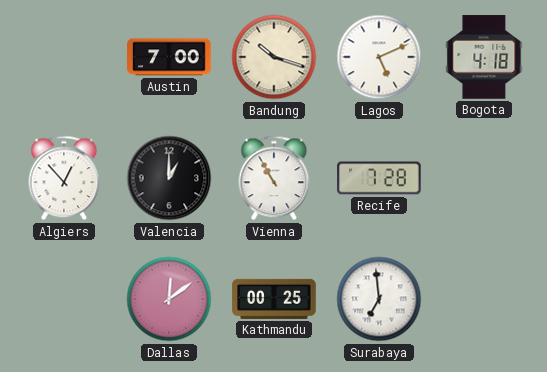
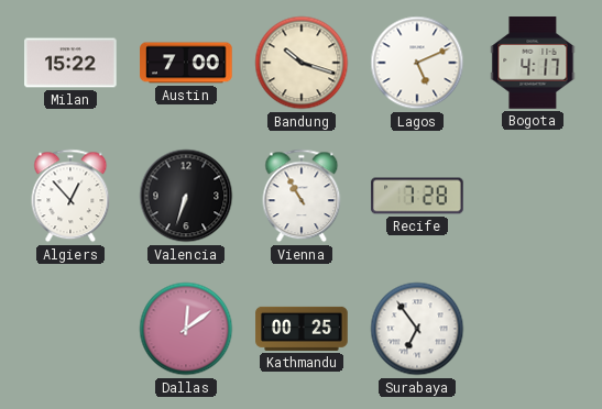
Milan: none -> 15:22 (70, 63)
Bogota: 4:18 -> 4:17 (533, 63)
Valencia: 1:00 -> 6:33 (186, 196)
Surabaya: 6:59 -> 6:54 (417, 329)
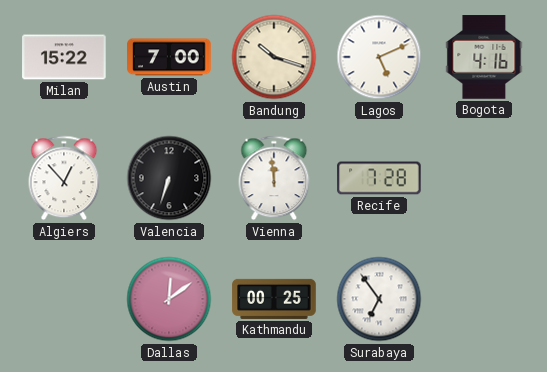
Bogota: 4:17 -> 4:16 (484, 57)
Vienna: 10:55 -> 11:59 (274, 178)
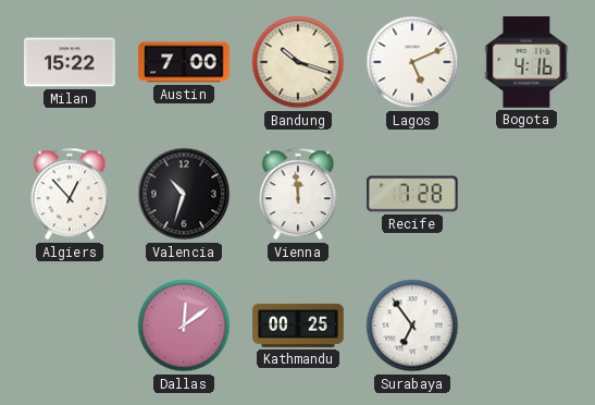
Valencia: 6:33 -> 10:33 (184, 194)
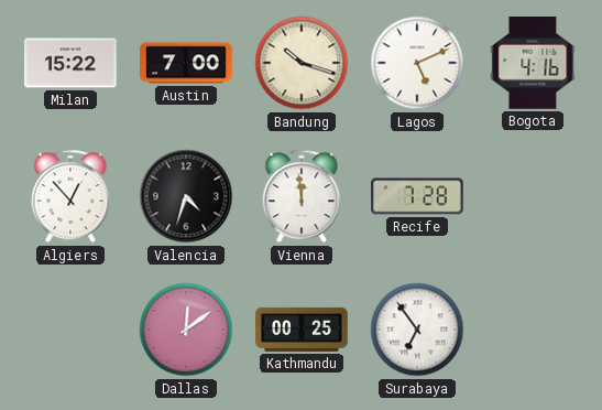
Valencia: 10:33 -> 4:33 (186, 196)
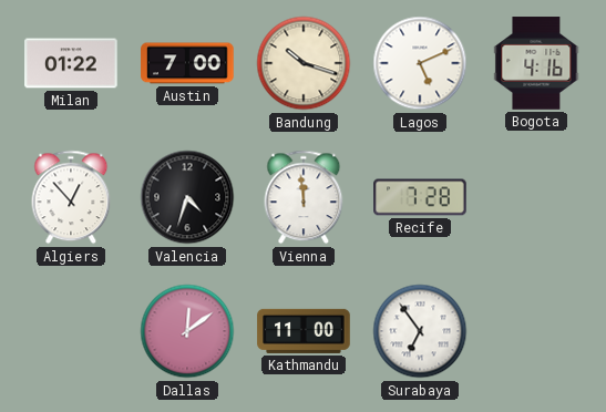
Milan: 15:22 -> 01:22 (71, 63)
Kathmandu: 00:25 -> 11:00 (304, 331)
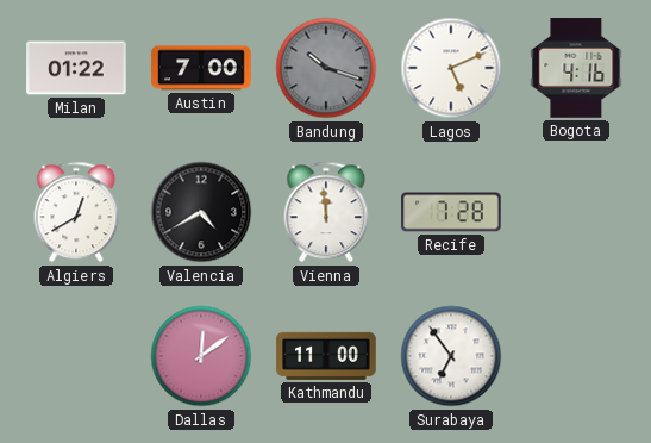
Bandung dial: cream -> grey (326, 68)
Algiers: 12:53 -> 12:40 (76, 212)
Valencia: 4:33 -> 4:40 (201, 212)
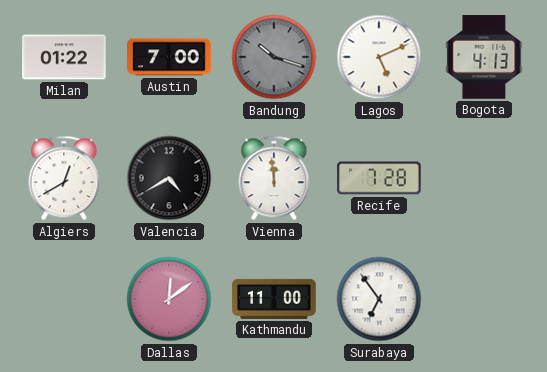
Bogota: 4:16 -> 4:13 (484, 57)
